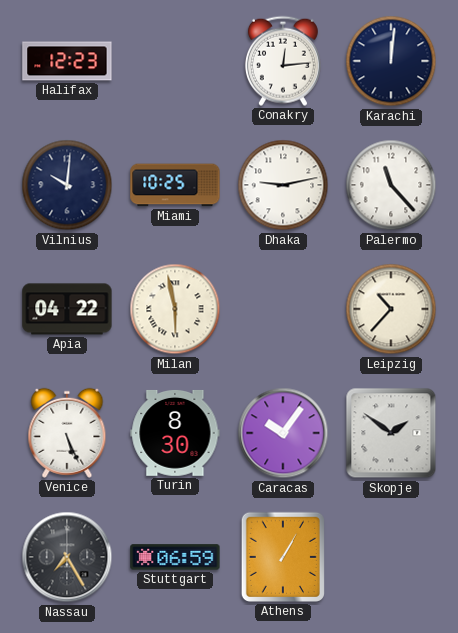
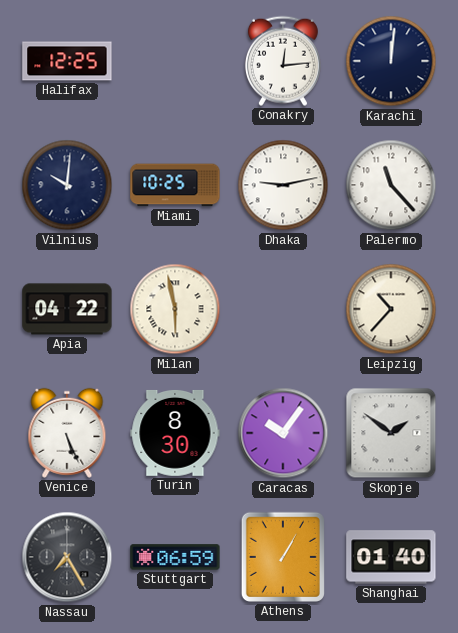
Halifax: 12:23 -> 12:25 (67, 61)
Shanghai: none -> 01:40 (391, 557)
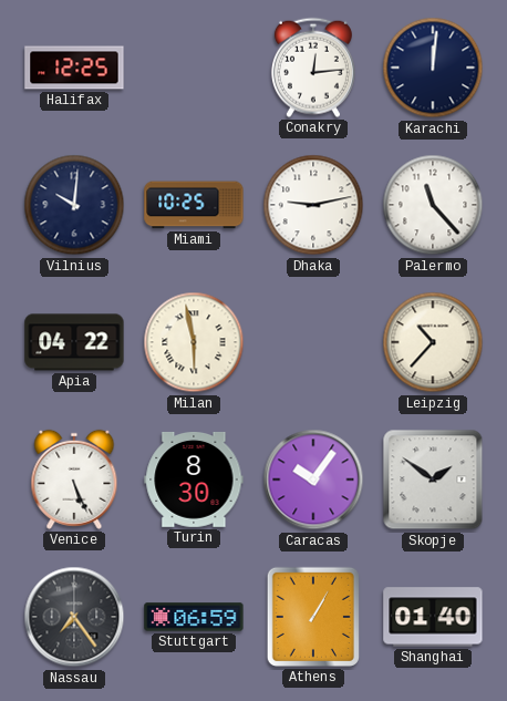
Nassau: 7:25 -> 7:24 (74, 617)
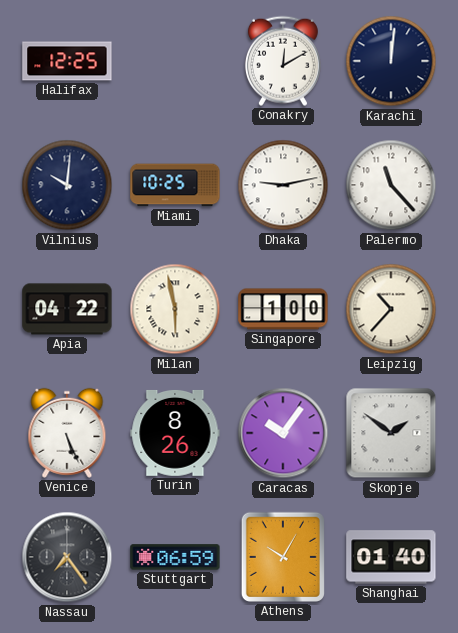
Conakry: 12:14 -> 12:10 (283, 61)
Singapore: none -> 1:00 (283, 309)
Turin: 8:30 -> 8:26 (175, 433)
Athens: 1:05 -> 10:05 (283, 557)
